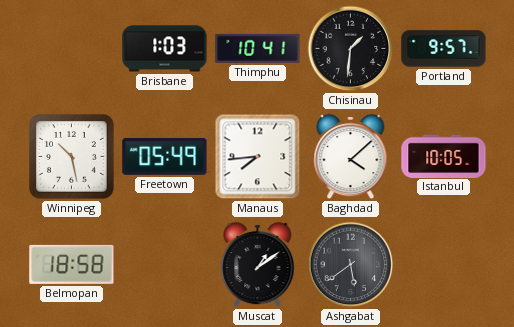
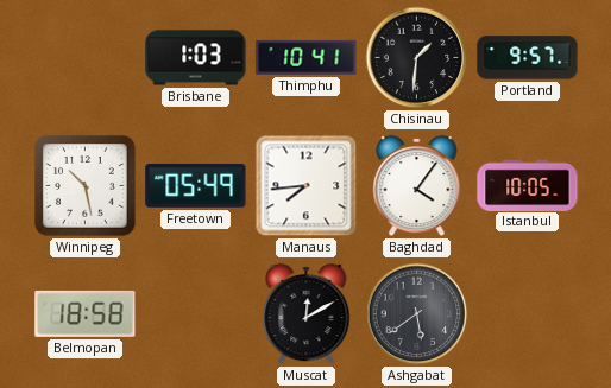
Baghdad: 4:08 -> 4:06 (417, 186)
Muscat: 1:09 -> 12:10 (307, 314)
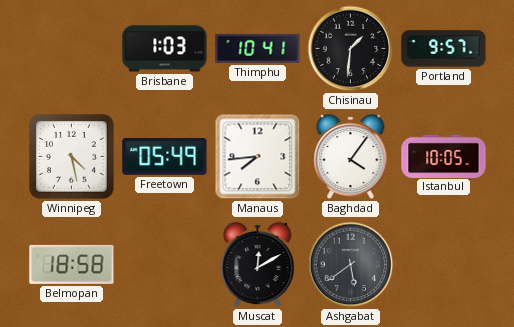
Winnipeg: 10:28 -> 4:28 (72, 157)
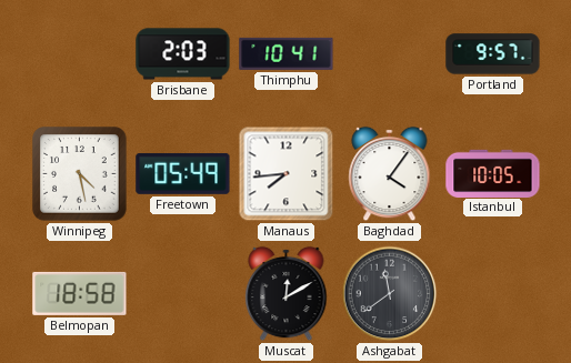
Brisbane: 1:03 -> 2:03 (183, 54)
Chisinau: 1:31 -> none (351, 49)
Ashgabat: 5:39 -> 11:39 (390, 294)
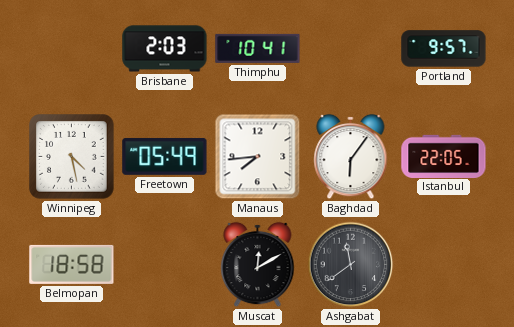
Baghdad: 4:06 -> 6:06 (351, 157)
Istanbul: 10:05 -> 22:05 (444, 156)
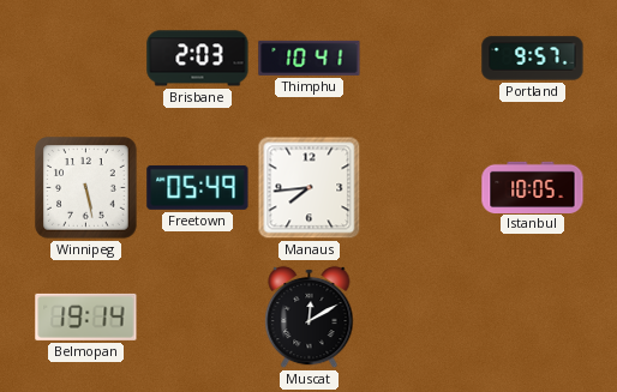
Winnipeg: 4:28 -> 5:28 (86, 188)
Baghdad: 6:06 -> none (351, 157)
Istanbul: 22:05 -> 10:05 (533, 187)
Belmopan: 18:58 -> 19:14 (86, 316)
Ashgabat: 11:39 -> none (351, 265)
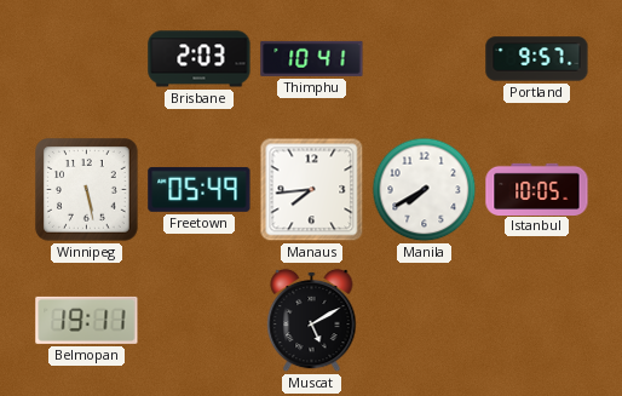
Manila: none -> 7:40 (425, 190)
Belmopan: 19:14 -> 19:11 (87, 320)
Muscat: 12:10 -> 5:10 (312, 321)
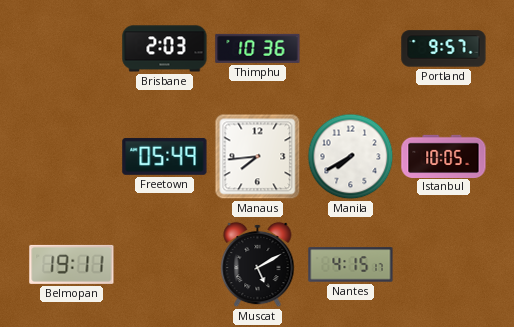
Thimphu: 10:41 -> 10:36 (258, 48)
Winnipeg: 5:28 -> none (87, 190)
Nantes: none -> 4:15 (351, 265)
